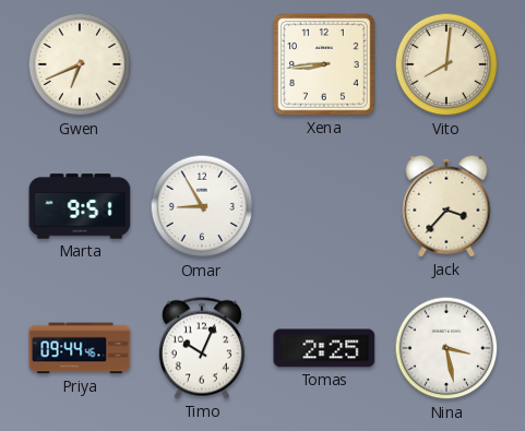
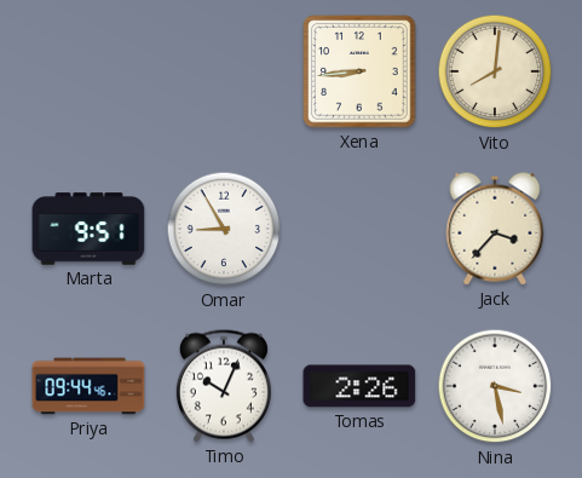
Gwen: 6:41 -> none (80, 64)
Tomas: 2:25 -> 2:26 (359, 386)
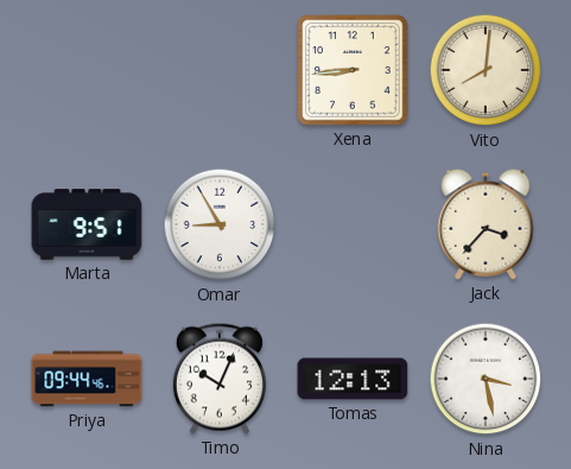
Tomas: 2:26 -> 12:13 (353, 379)
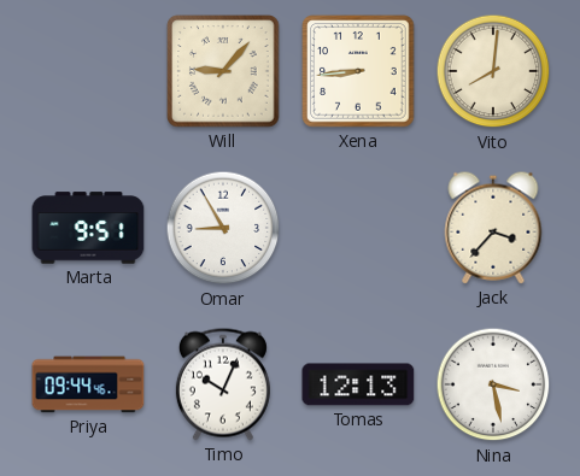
Will: none -> 9:07 (223, 71)
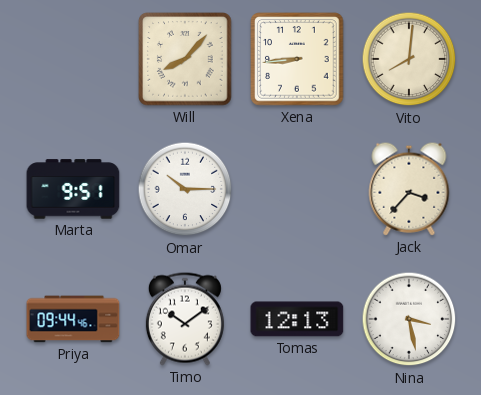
Will: 9:07 -> 8:07 (185, 59)
Omar: 8:55 -> 10:15 (185, 189)
Timo: 10:04 -> 10:09 (185, 319)
